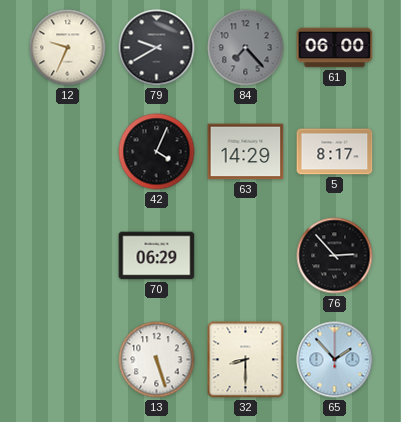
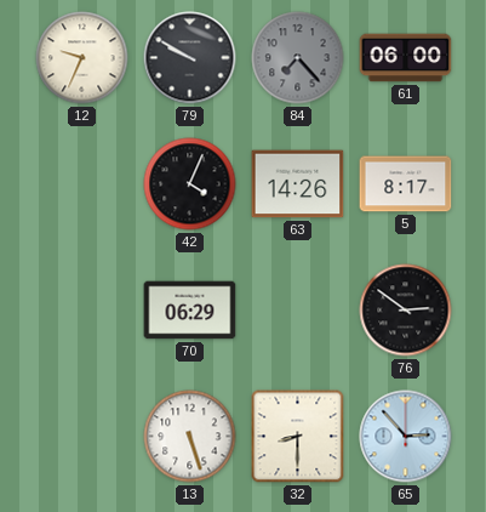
79: 9:40 -> 9:50 (190, 58)
63: 14:29 -> 14:26 (298, 184)
76: 2:53 -> 2:51 (406, 311)
65: 1:53 -> 2:53 (406, 437)
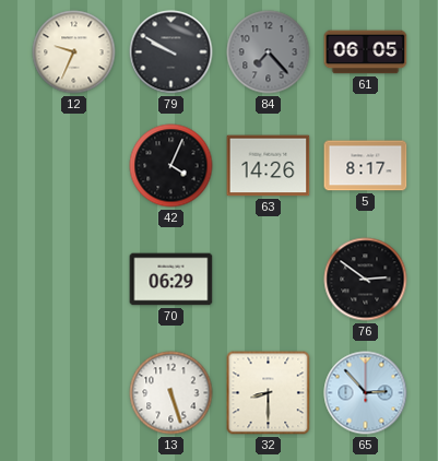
61: 06:00 -> 06:05 (366, 52)
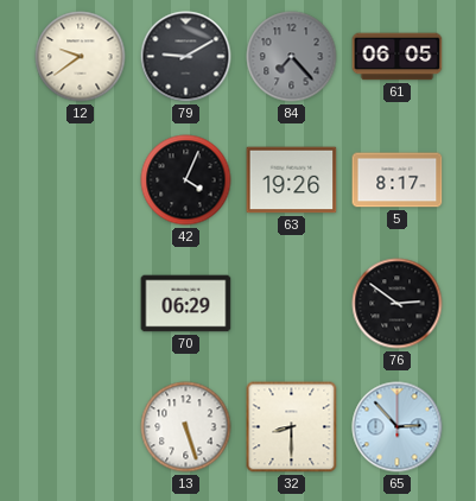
12: 9:34 -> 9:39 (81, 57)
79: 9:50 -> 9:10 (186, 57)
63: 14:26 -> 19:26 (292, 180)
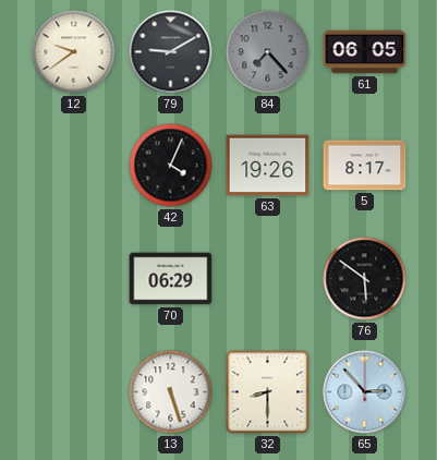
76: 2:51 -> 5:51 (365, 279)
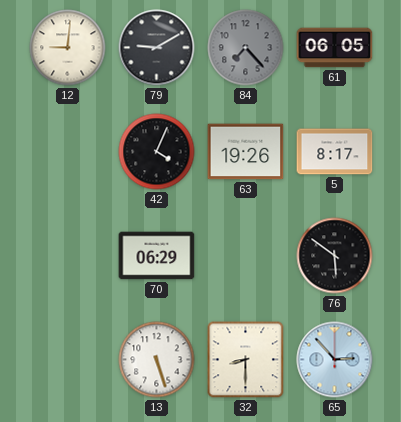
12: 9:39 -> 9:01 (68, 48)
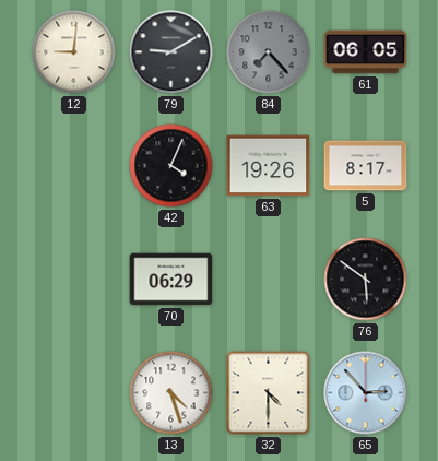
13: 5:27 -> 4:27 (171, 393)
32: 8:30 -> 4:30 (269, 393)
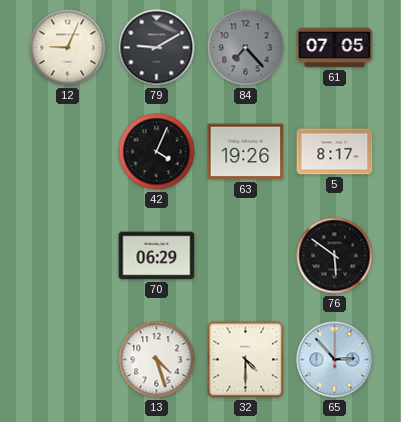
12: 9:01 -> 9:04 (68, 48)
61: 06:05 -> 07:05 (335, 48)
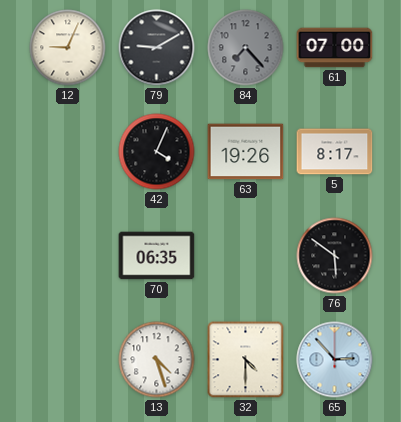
61: 07:05 -> 07:00 (335, 48)
70: 06:29 -> 06:35 (157, 256)
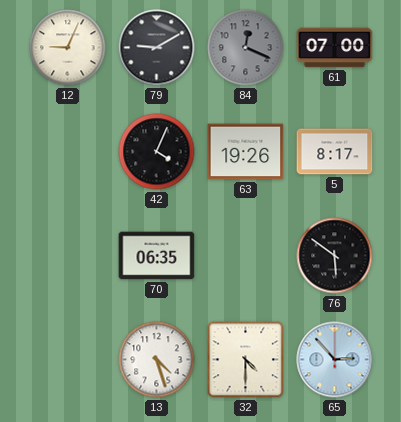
84: 7:23 -> 12:19 (246, 48)
